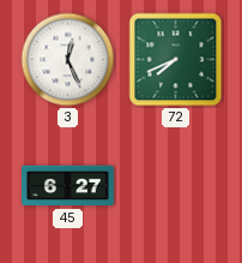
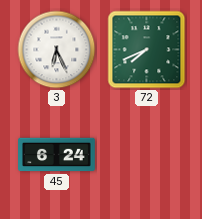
3: 12:26 -> 6:26 (57, 50)
45: 6:27 -> 6:24 (57, 155)
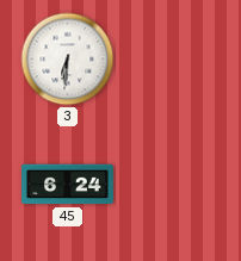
3: 6:26 -> 6:31 (68, 60)
72: 7:41 -> none (147, 50)
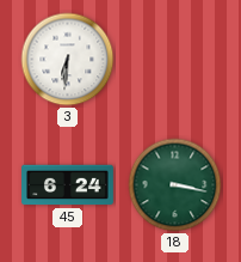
18: none -> 3:17 (175, 185)
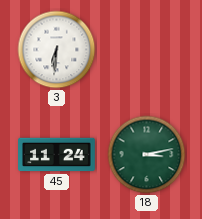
45: 6:24 -> 11:24 (57, 155)
18: 3:17 -> 3:13 (147, 155)
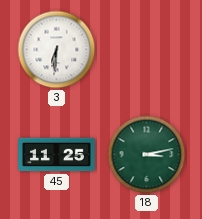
45: 11:24 -> 11:25 (57, 155)
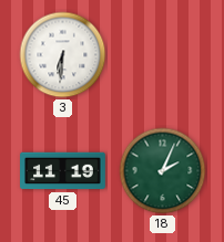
45: 11:25 -> 11:19 (63, 171)
18: 3:13 -> 2:04 (163, 171)
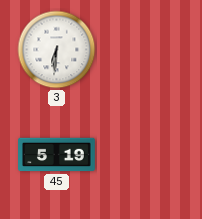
45: 11:19 -> 5:19 (57, 155)
18: 2:04 -> none (163, 171)
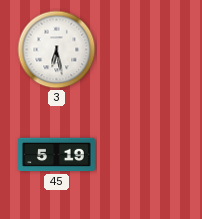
3: 6:31 -> 6:28 (57, 50)
